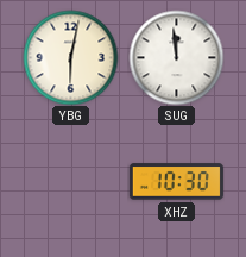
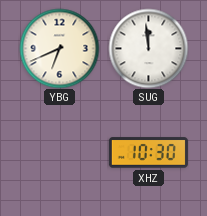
YBG: 6:02 -> 6:41 (59, 48)
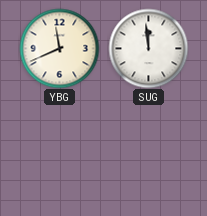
YBG: 6:41 -> 11:41 (59, 48)
XHZ: 10:30 -> none (148, 153)
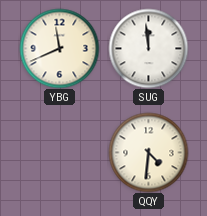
QQY: none -> 4:31 (148, 152)
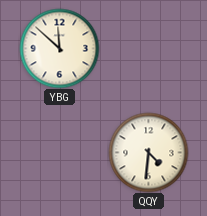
YBG: 11:41 -> 11:52 (59, 48)
SUG: 11:59 -> none (148, 48)
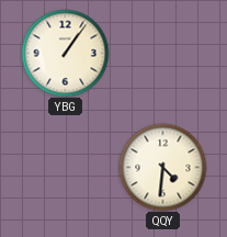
YBG: 11:52 -> 1:06 (65, 53)
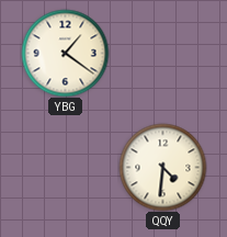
YBG: 1:06 -> 1:21 (65, 53)
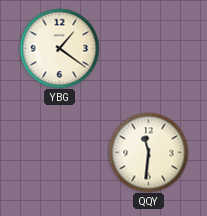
QQY: 4:31 -> 11:31 (148, 152)
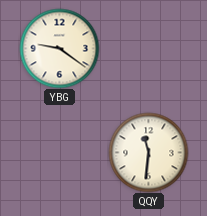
YBG: 1:21 -> 9:21 (59, 48)
